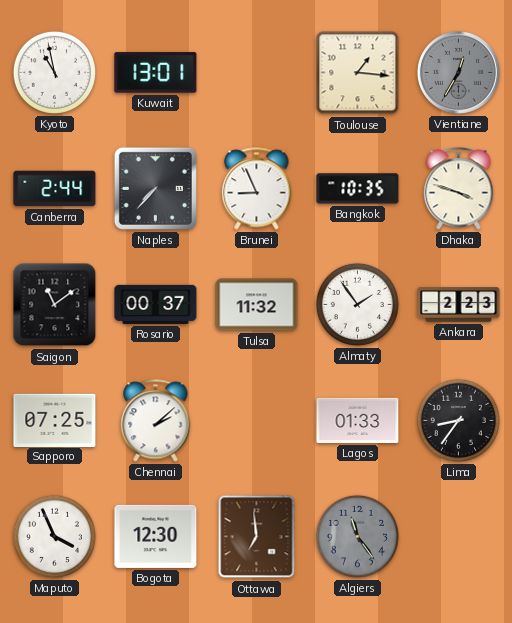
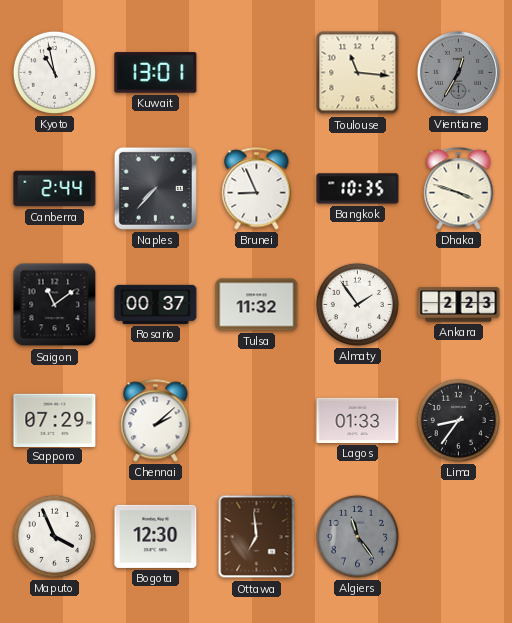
Toulouse: 1:16 -> 11:16 (358, 73)
Sapporo: 07:25 -> 07:29 (55, 420)
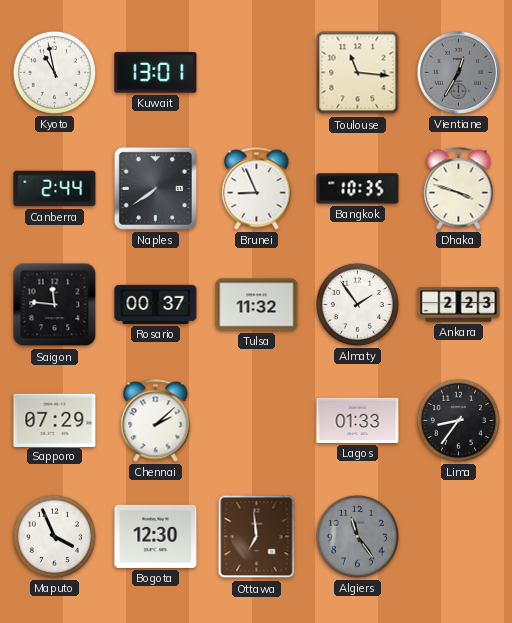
Naples: 7:37 -> 7:39 (155, 188)
Saigon: 11:09 -> 11:46 (55, 305)
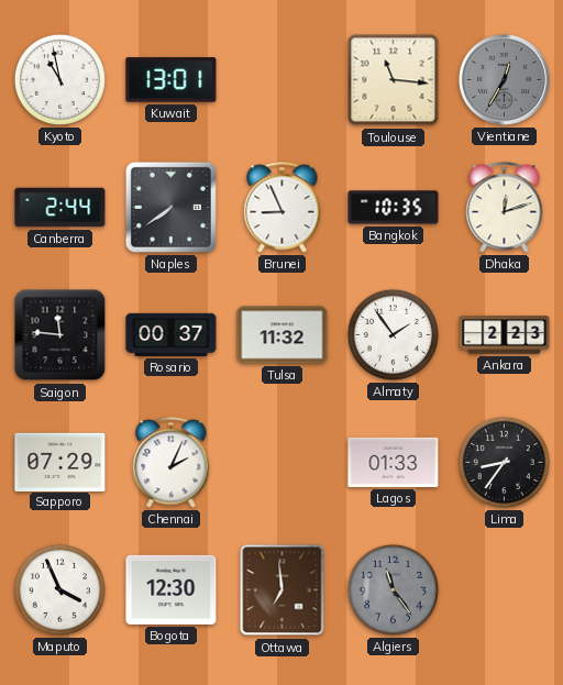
Dhaka: 3:48 -> 12:12 (505, 208)
Chennai: 2:08 -> 2:04 (172, 463)
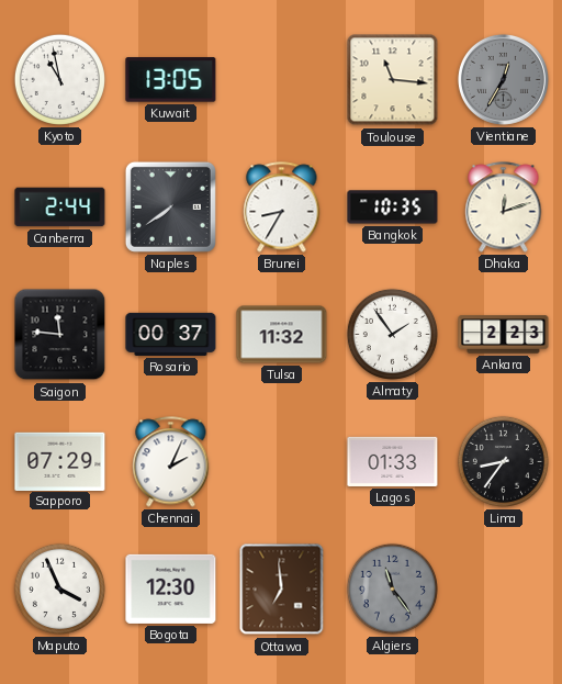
Kuwait: 13:01 -> 13:05 (171, 80)
Brunei: 8:56 -> 8:35 (282, 208)
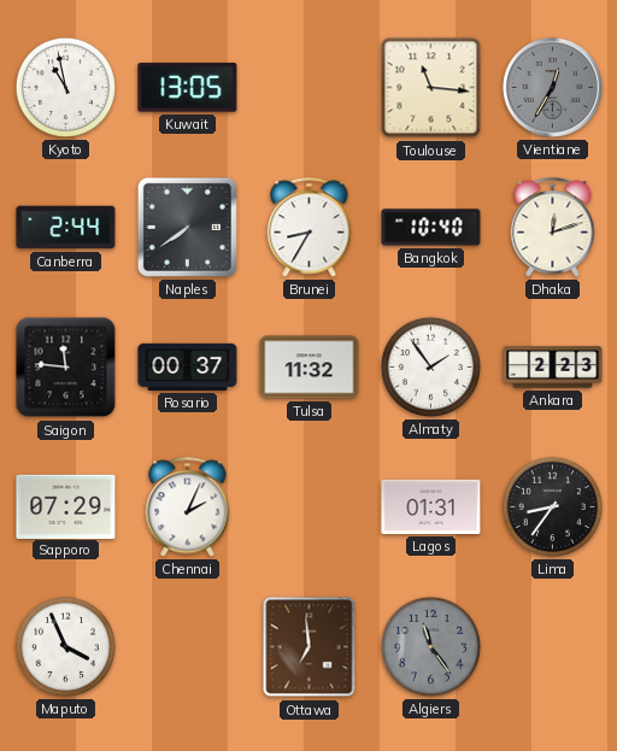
Bangkok: 10:35 -> 10:40 (431, 228)
Lagos: 01:33 -> 01:31 (431, 506)
Bogota: 12:30 -> none (171, 588)
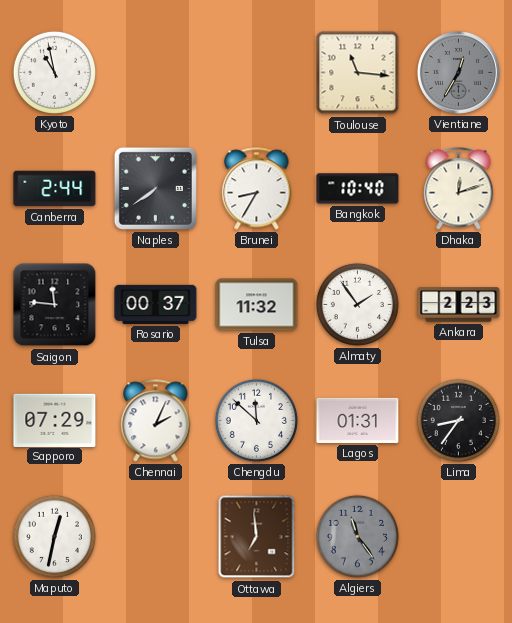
Kuwait: 13:05 -> none (188, 88)
Chengdu: none -> 11:52 (256, 420)
Maputo: 3:56 -> 12:32 (54, 536)
